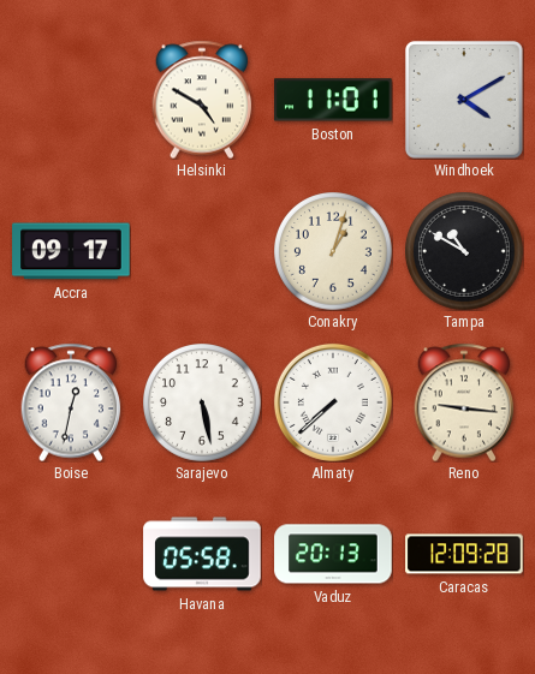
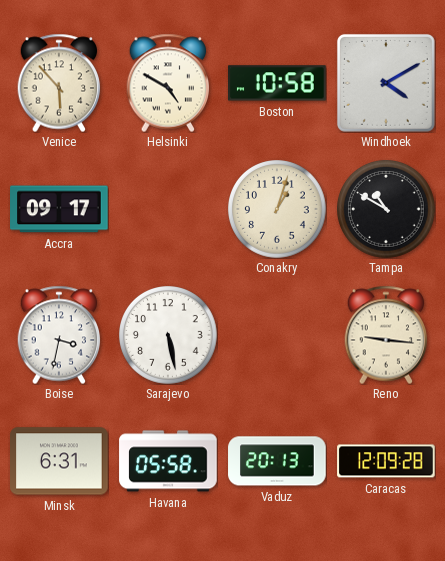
Venice: none -> 5:53 (59, 83)
Boston: 11:01 -> 10:58 (277, 83)
Boise: 12:32 -> 3:32 (59, 335)
Almaty: 7:38 -> none (333, 402)
Minsk: none -> 6:31 (59, 461)
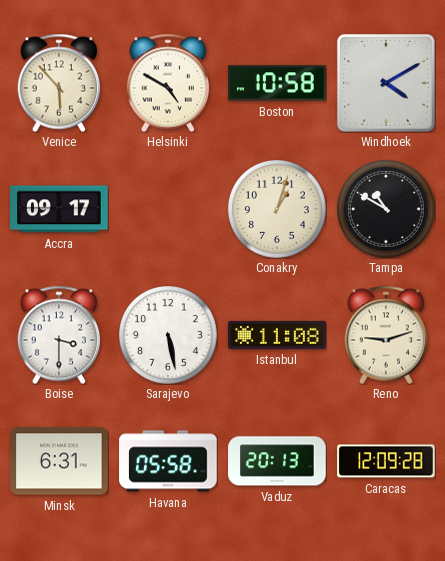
Boise: 3:32 -> 3:30 (59, 335)
Istanbul: none -> 11:08 (277, 335)
Reno: 9:16 -> 9:12 (386, 335)
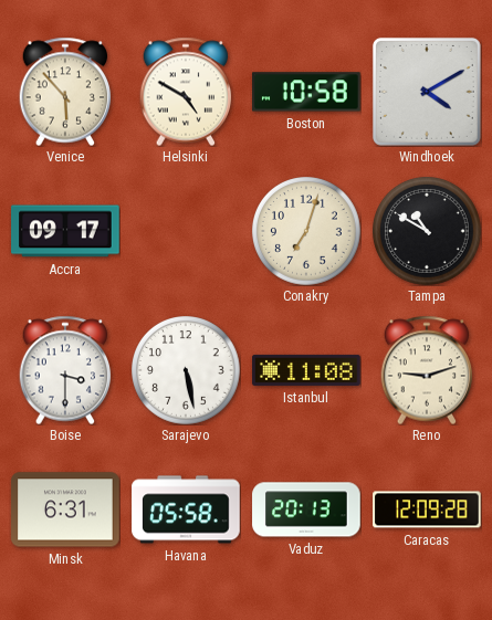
Conakry: 1:03 -> 7:03 (307, 232)
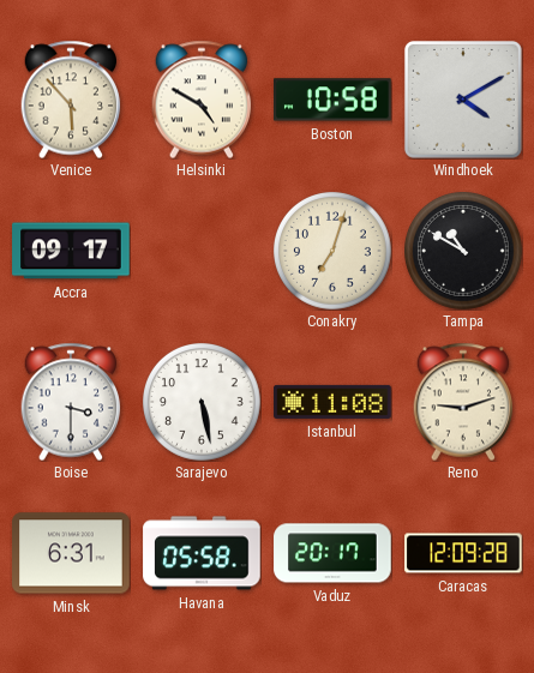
Vaduz: 20:13 -> 20:17 (332, 553)
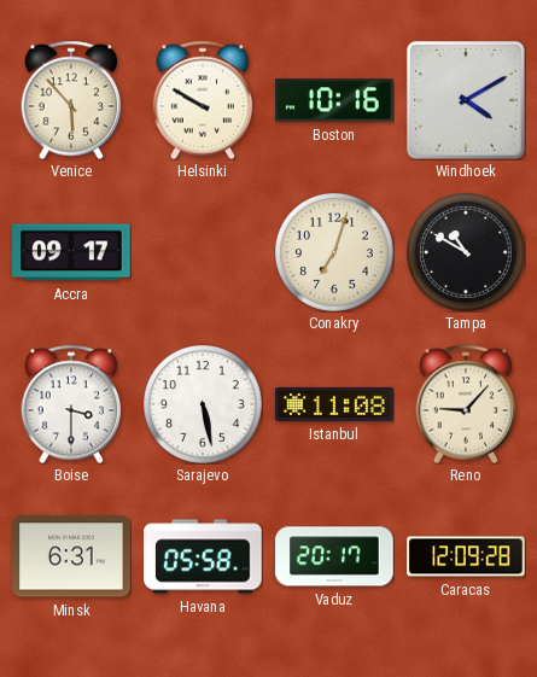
Helsinki: 4:50 -> 9:50 (203, 100)
Boston: 10:58 -> 10:16 (334, 100)
Reno: 9:12 -> 9:07 (466, 404)
